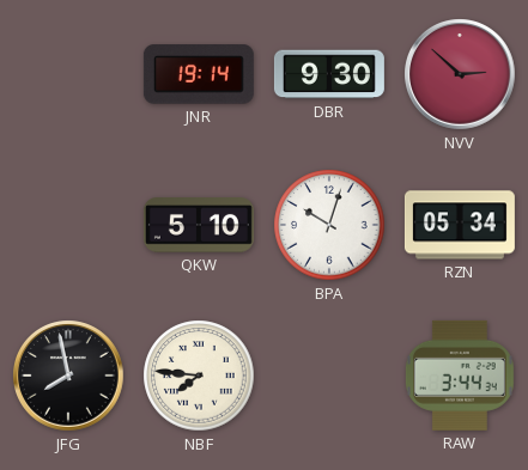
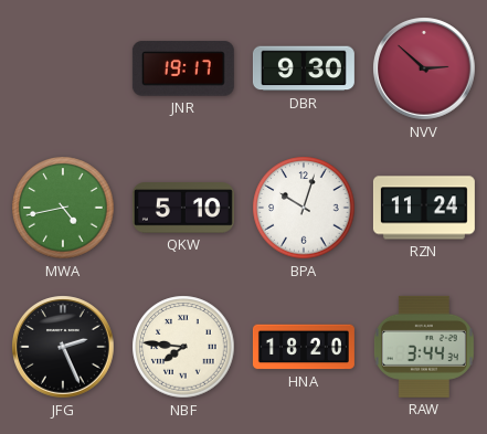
JNR: 19:14 -> 19:17 (183, 68)
MWA: none -> 4:43 (63, 208)
RZN: 05:34 -> 11:24 (424, 208)
JFG: 7:58 -> 2:26 (63, 347)
HNA: none -> 18:20 (304, 347)
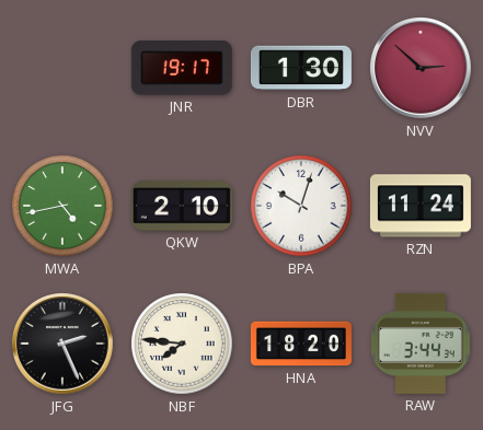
DBR: 9:30 -> 1:30 (301, 68)
QKW: 5:10 -> 2:10 (182, 207)
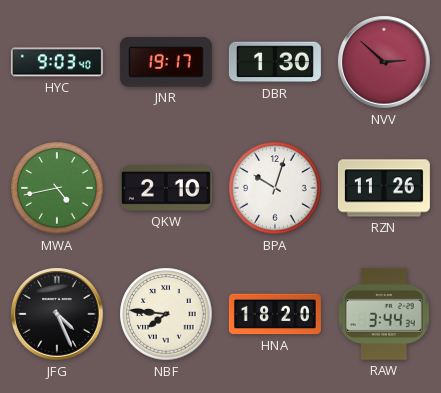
HYC: none -> 9:03 (57, 62)
RZN: 11:24 -> 11:26 (384, 188)
JFG: 2:26 -> 4:26 (57, 314)
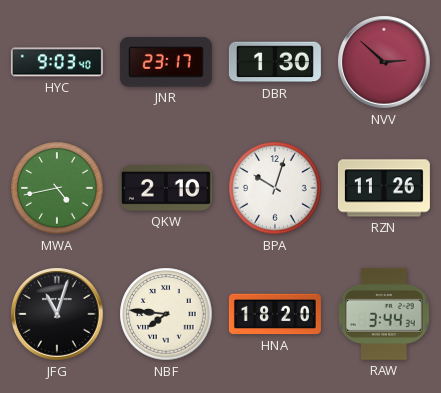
JNR: 19:17 -> 23:17 (166, 62)
JFG: 4:26 -> 11:03 (57, 314)
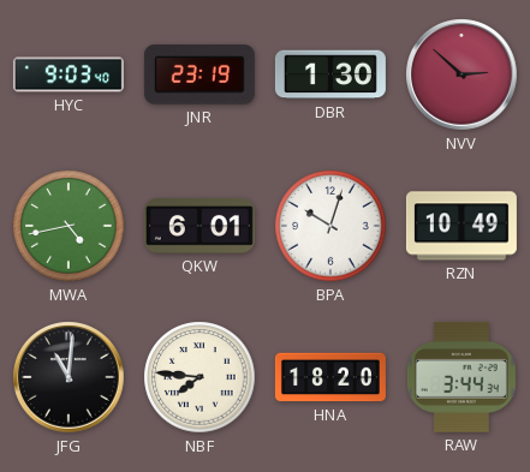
JNR: 23:17 -> 23:19 (200, 74)
QKW: 2:10 -> 6:01 (200, 227)
RZN: 11:26 -> 10:49 (461, 226)
JFG: 11:03 -> 11:01 (69, 377)
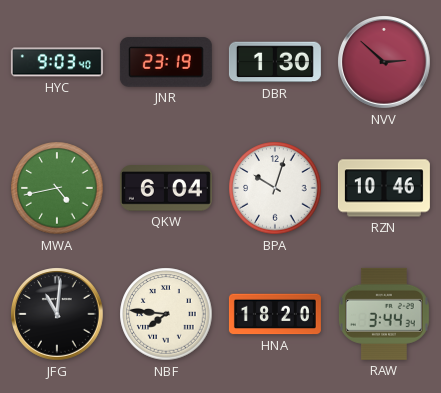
QKW: 6:01 -> 6:04 (166, 189)
RZN: 10:49 -> 10:46 (384, 188)
